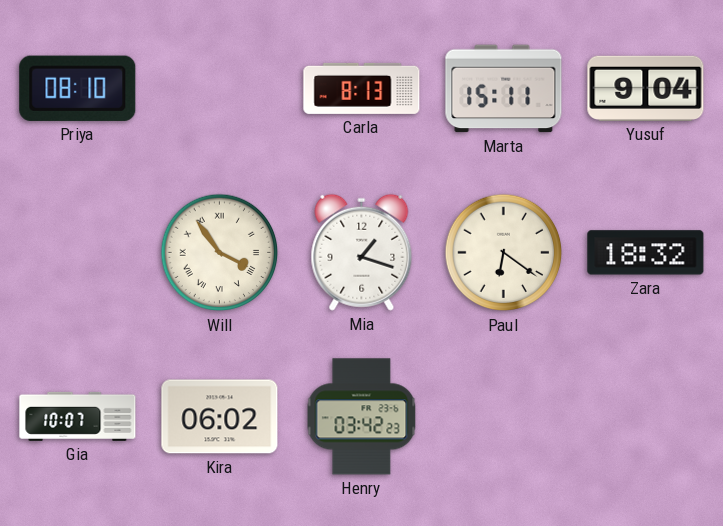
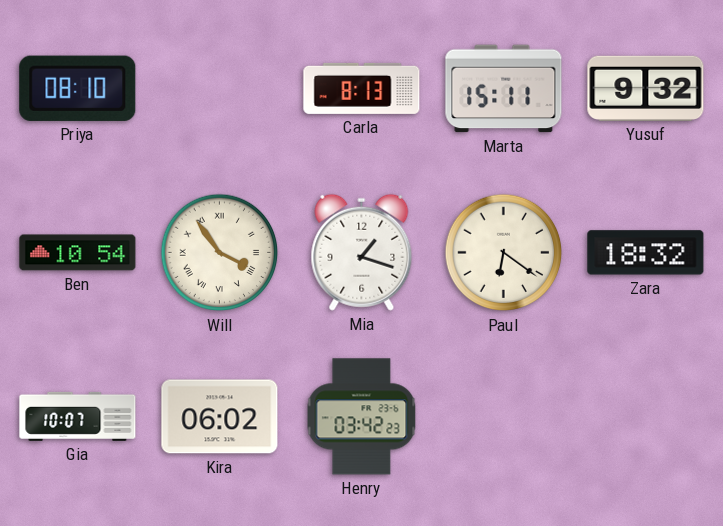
Yusuf: 9:04 -> 9:32 (646, 88)
Ben: none -> 10:54 (78, 253)
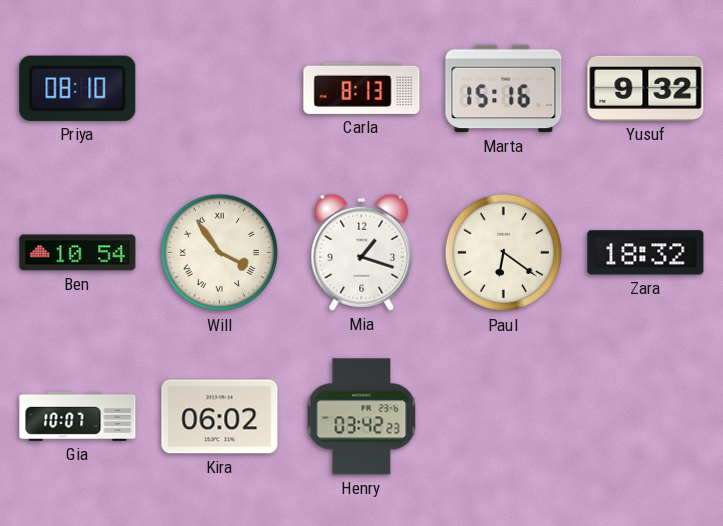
Marta: 15:11 -> 15:16 (504, 89)
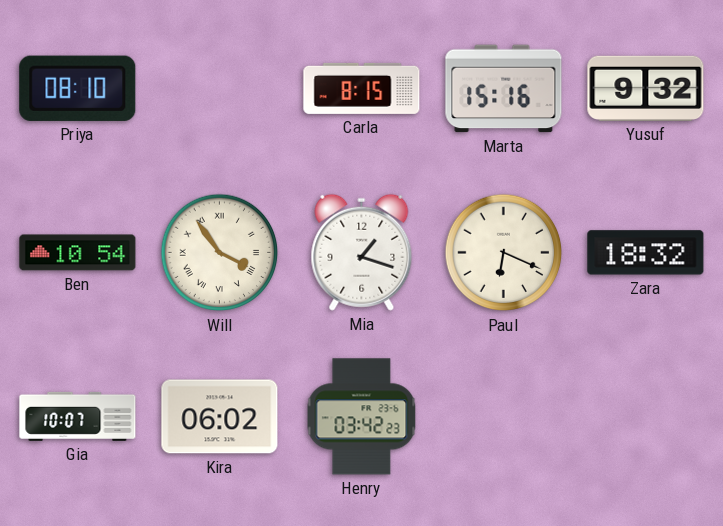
Carla: 8:13 -> 8:15 (362, 88)
Paul: 6:21 -> 6:19 (504, 253)
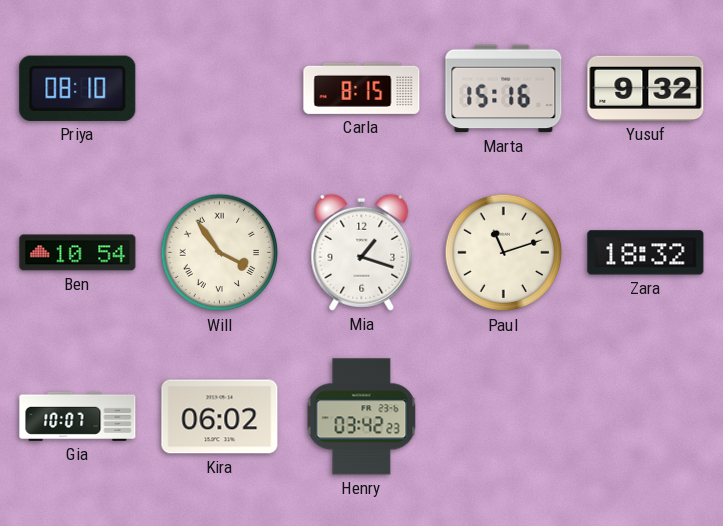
Paul: 6:19 -> 11:12 (504, 253)
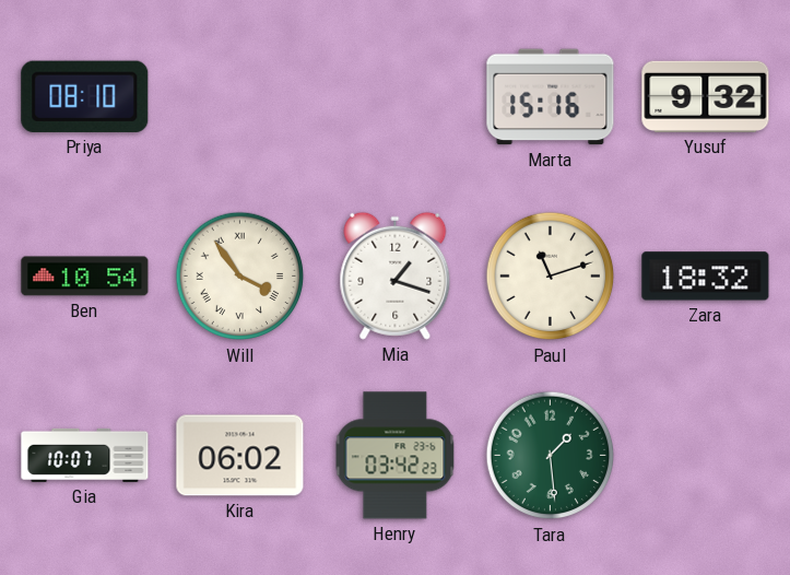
Carla: 8:15 -> none (362, 88)
Tara: none -> 1:29 (551, 456)
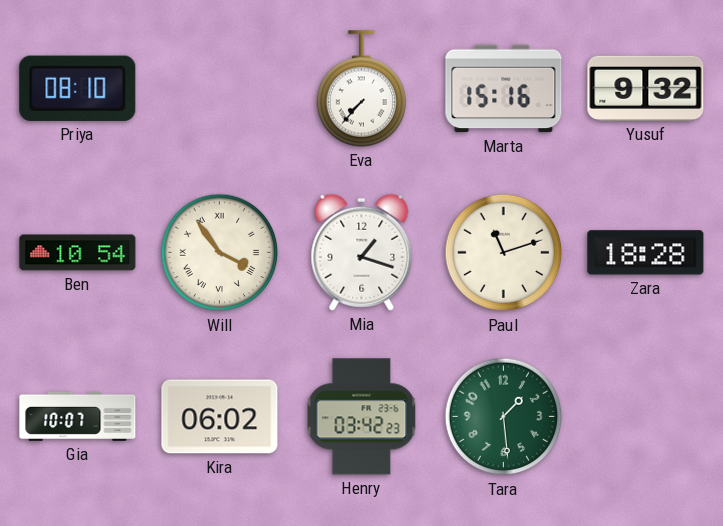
Eva: none -> 7:37 (361, 89)
Zara: 18:32 -> 18:28 (646, 253)
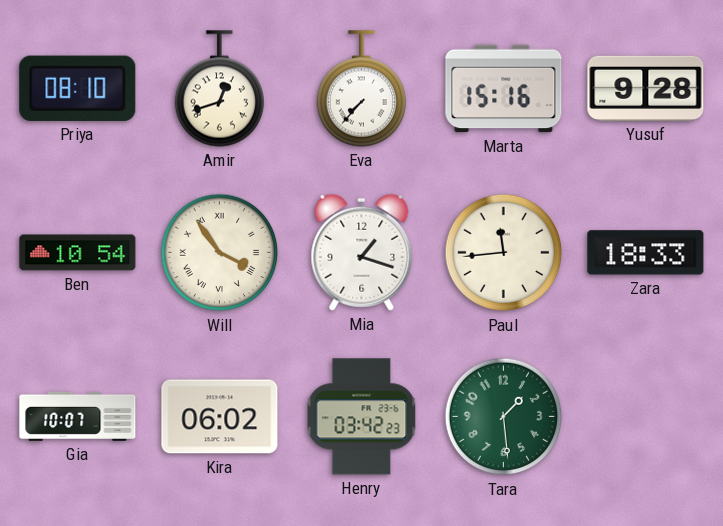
Amir: none -> 12:42 (219, 89)
Yusuf: 9:32 -> 9:28 (646, 88)
Paul: 11:12 -> 11:44 (504, 253)
Zara: 18:28 -> 18:33 (646, 253)
